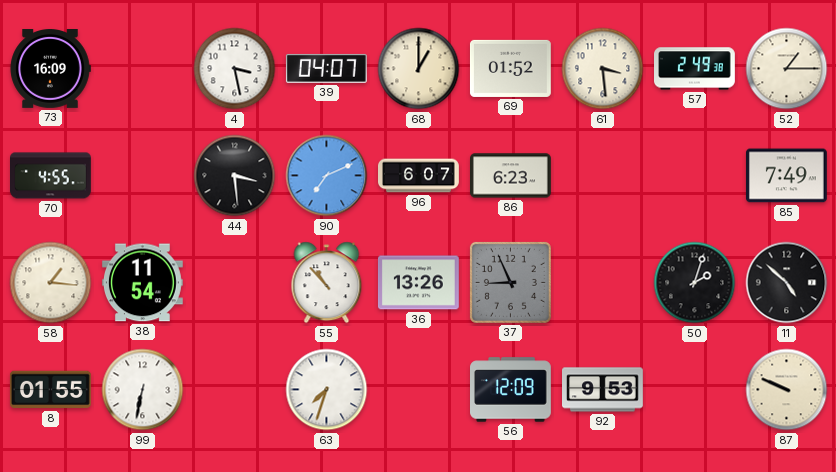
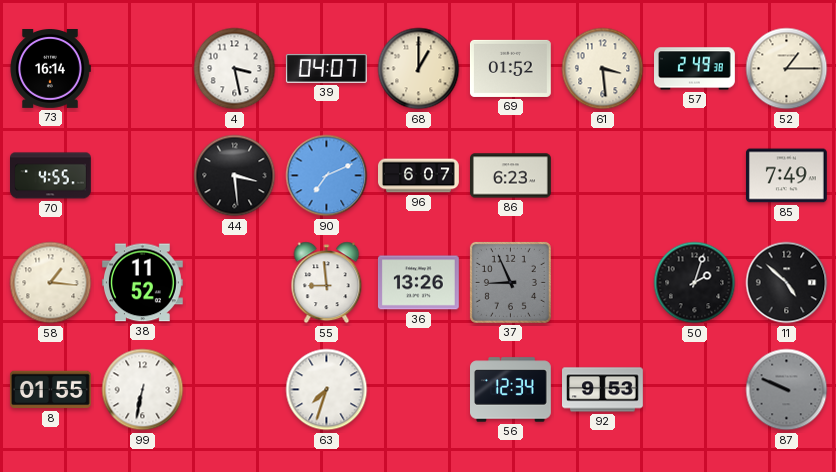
73: 16:09 -> 16:14 (50, 69)
38: 11:54 -> 11:52 (142, 283)
55: 10:53 -> 8:59 (327, 283)
56: 12:09 -> 12:34 (511, 390)
87 dial: cream -> grey (787, 390)
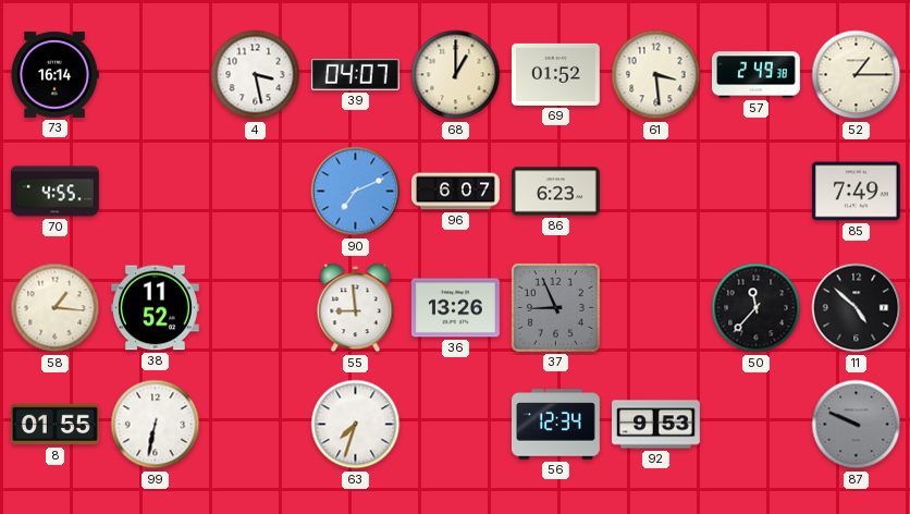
44: 3:29 -> none (235, 176)
50: 2:03 -> 11:37 (757, 308)
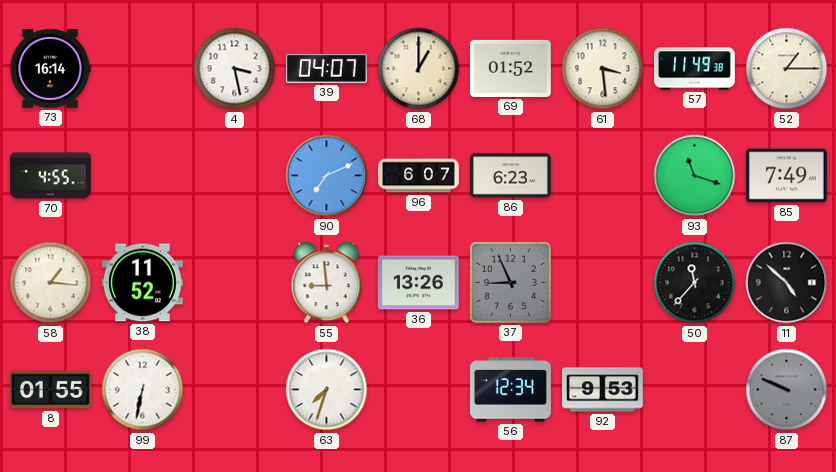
57: 2:49 -> 11:49 (695, 69)
93: none -> 11:18 (695, 176)
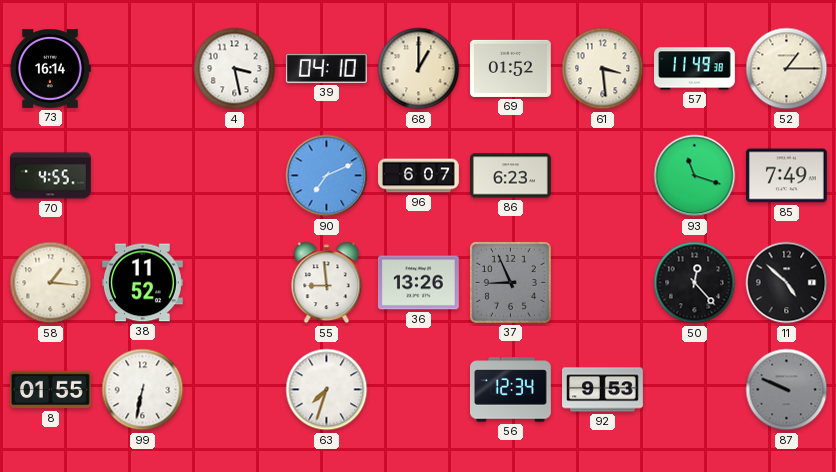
39: 04:07 -> 04:10 (326, 68)
50: 11:37 -> 12:23 (695, 283)
